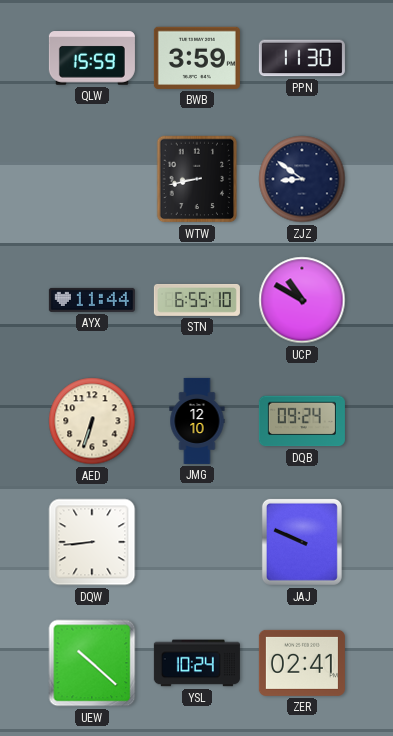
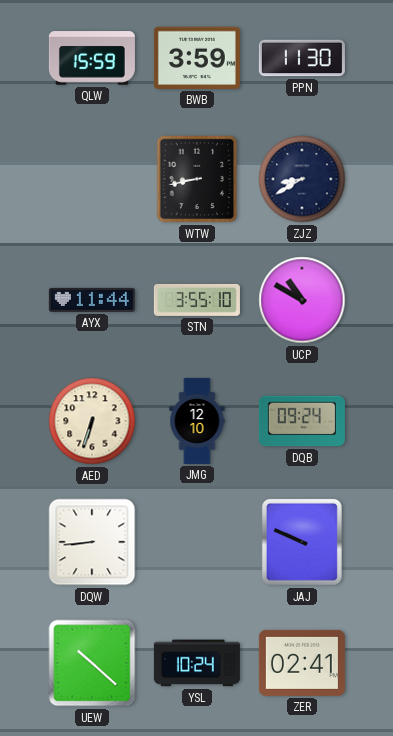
ZJZ: 8:51 -> 8:40 (302, 179)
STN: 6:55 -> 3:55 (197, 300)
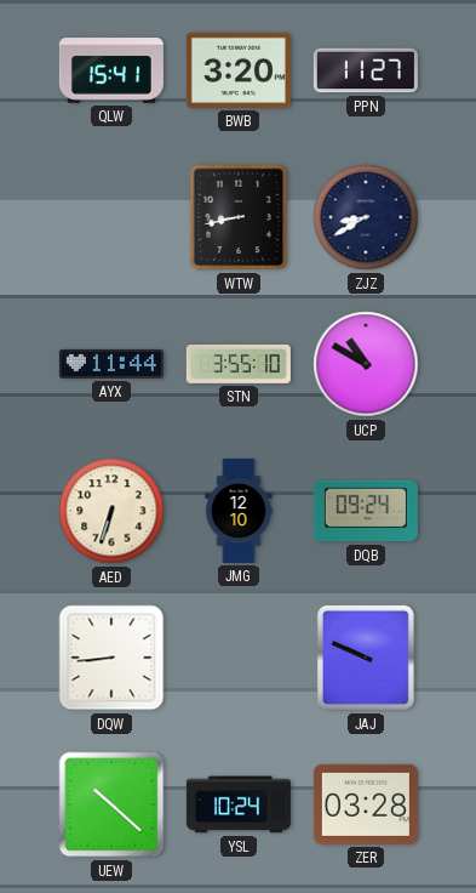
QLW: 15:59 -> 15:41 (111, 70)
BWB: 3:59 -> 3:20 (239, 70)
PPN: 11:30 -> 11:27 (366, 70)
ZER: 02:41 -> 03:28 (366, 804)
